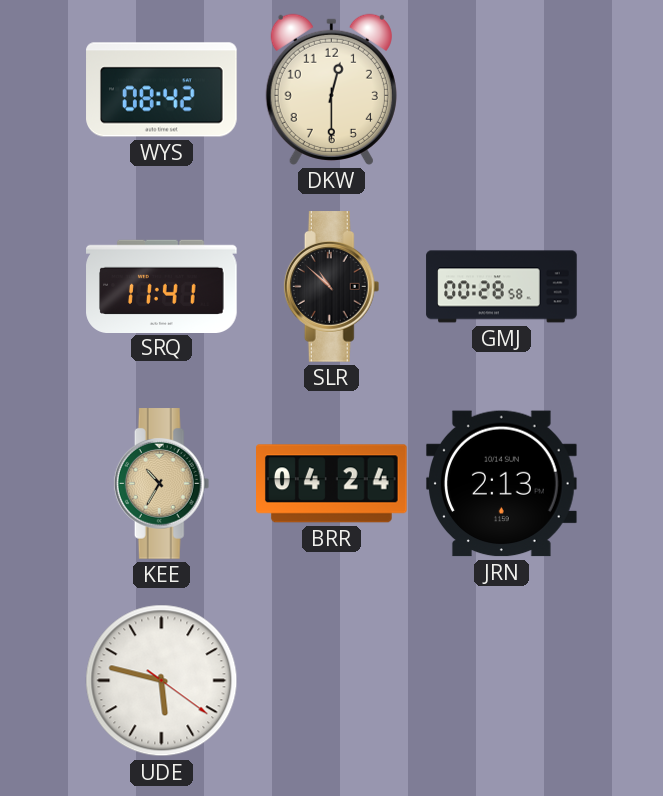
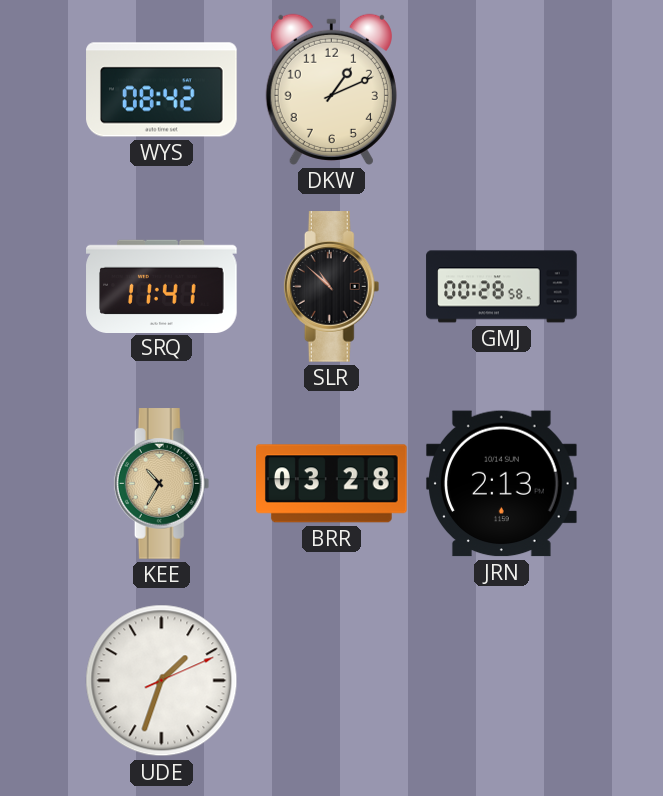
DKW: 12:30 -> 1:11 (331, 89)
BRR: 04:24 -> 03:28 (332, 484)
UDE: 5:47 -> 1:33 (162, 681)
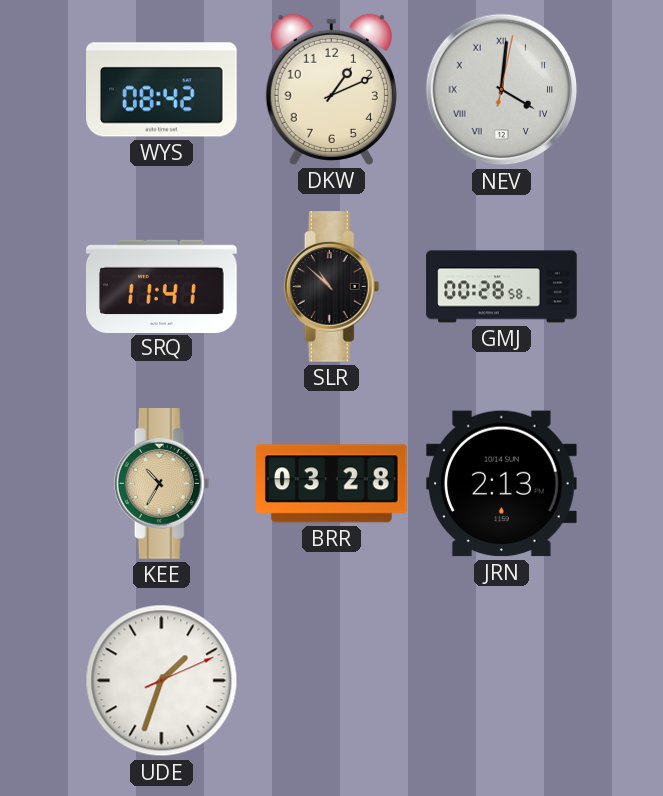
NEV: none -> 4:01 (502, 90)
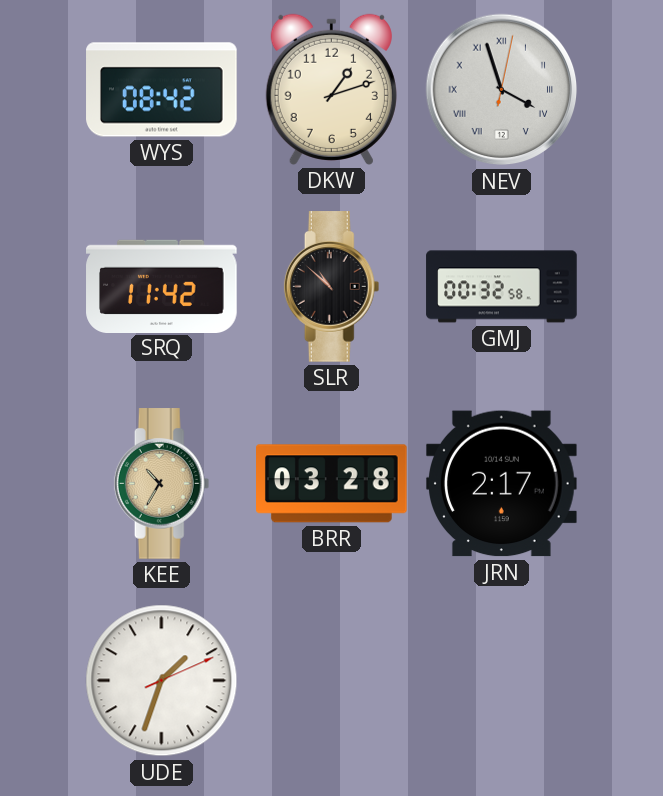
DKW: 1:11 -> 1:12 (331, 89)
NEV: 4:01 -> 3:57 (502, 90)
SRQ: 11:41 -> 11:42 (162, 286)
GMJ: 00:28 -> 00:32 (502, 287)
JRN: 2:13 -> 2:17 (502, 484)
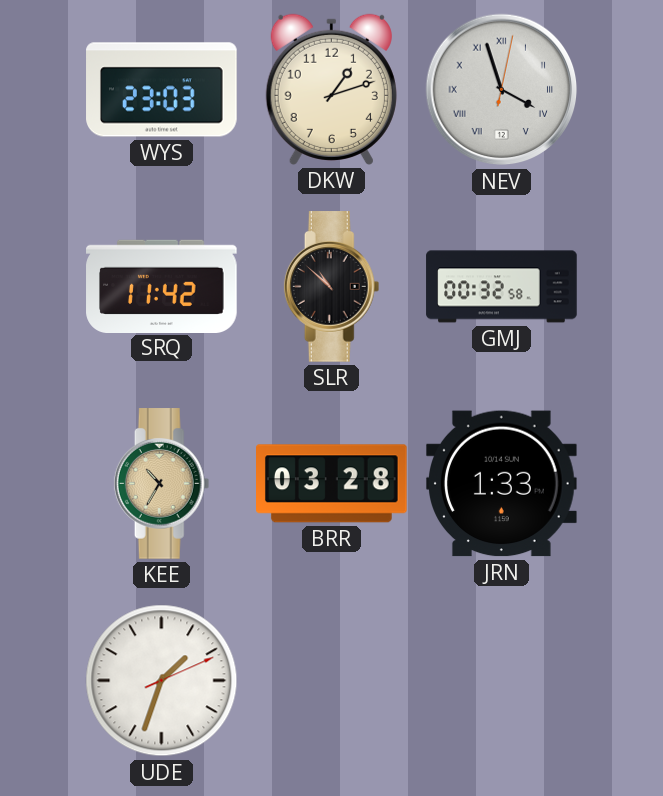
WYS: 08:42 -> 23:03 (162, 90)
JRN: 2:17 -> 1:33 (502, 484)
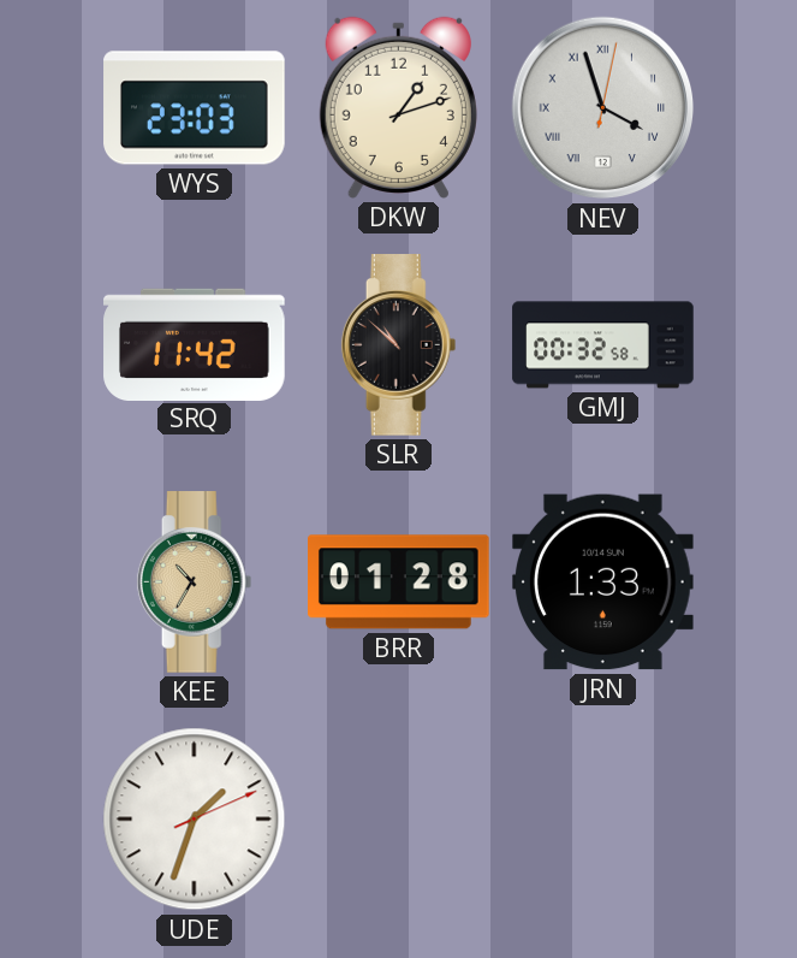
BRR: 03:28 -> 01:28 (399, 583)
